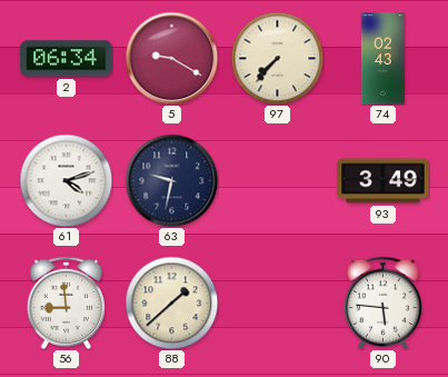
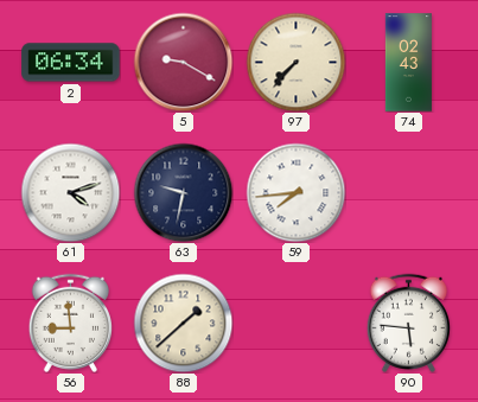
59: none -> 7:44 (295, 192)
93: 3:49 -> none (384, 181)
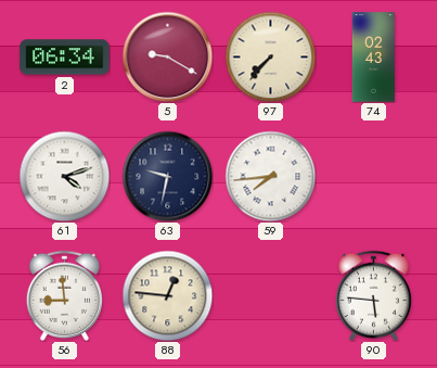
88: 1:38 -> 12:46 (167, 295)
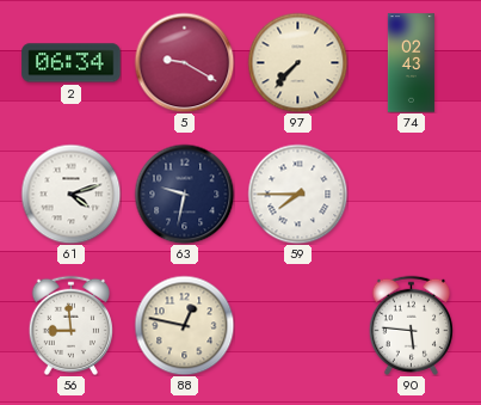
59: 7:44 -> 7:45 (297, 194)
88: 12:46 -> 12:47 (184, 325)
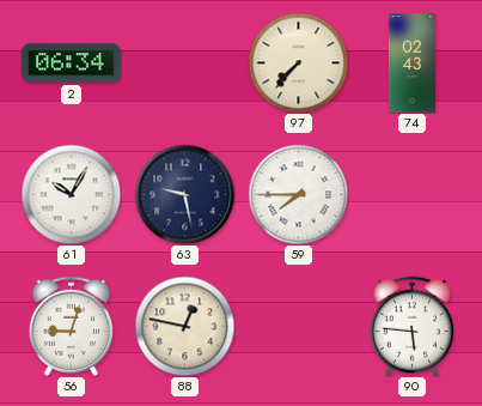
5: 9:20 -> none (184, 62)
61: 4:12 -> 10:05 (71, 194)
63: 9:32 -> 9:28 (184, 194)
56: 8:59 -> 9:03 (71, 326)
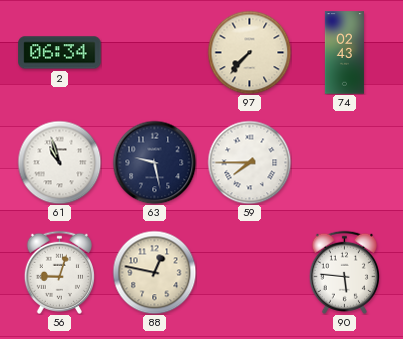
61: 10:05 -> 10:57 (59, 162)
